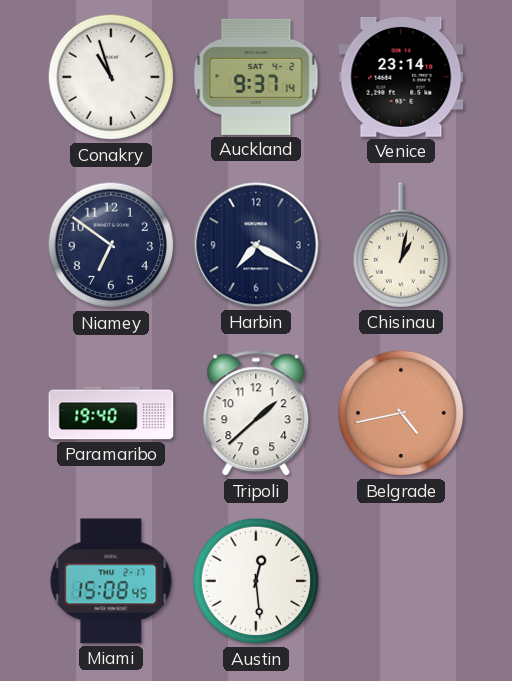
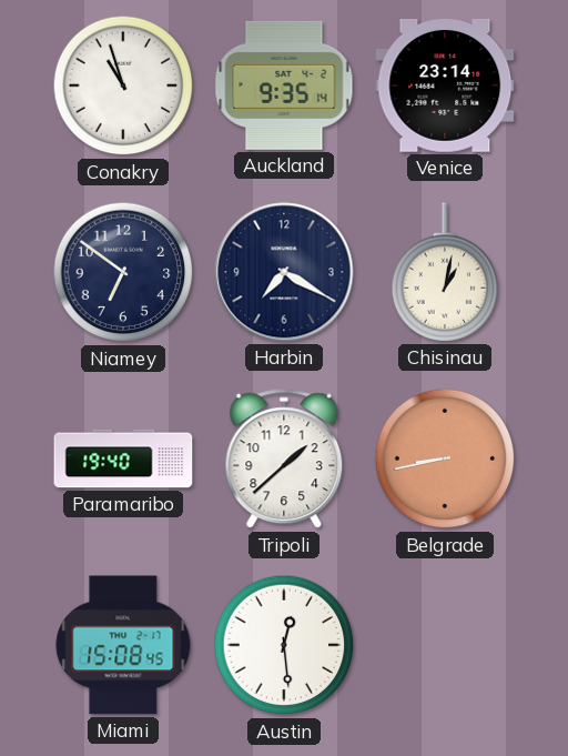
Auckland: 9:37 -> 9:35 (284, 85)
Belgrade: 4:43 -> 8:43 (445, 458)
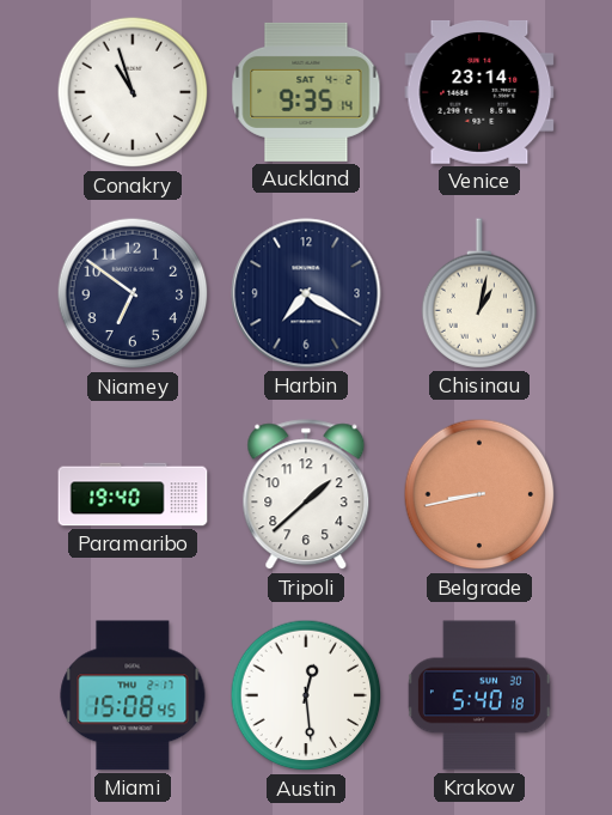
Krakow: none -> 5:40 (479, 695)
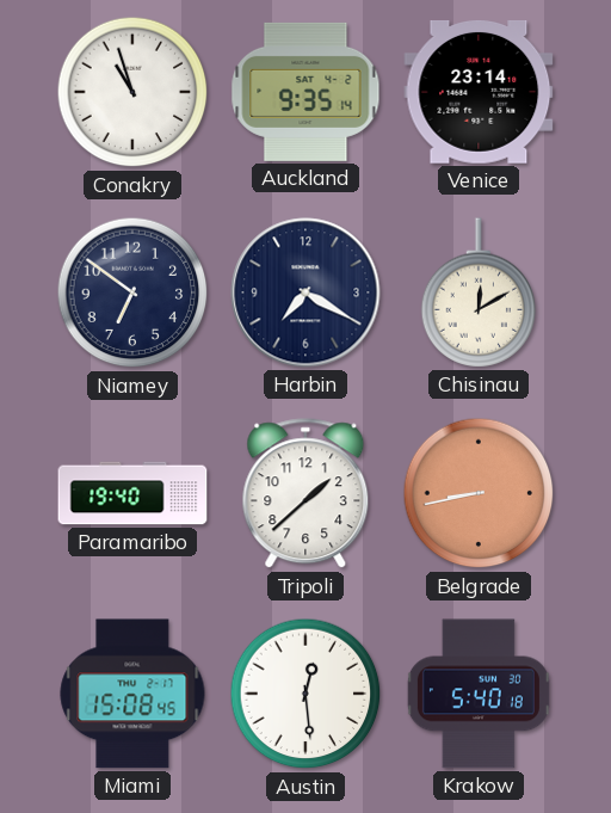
Chisinau: 1:02 -> 12:10 (479, 292)
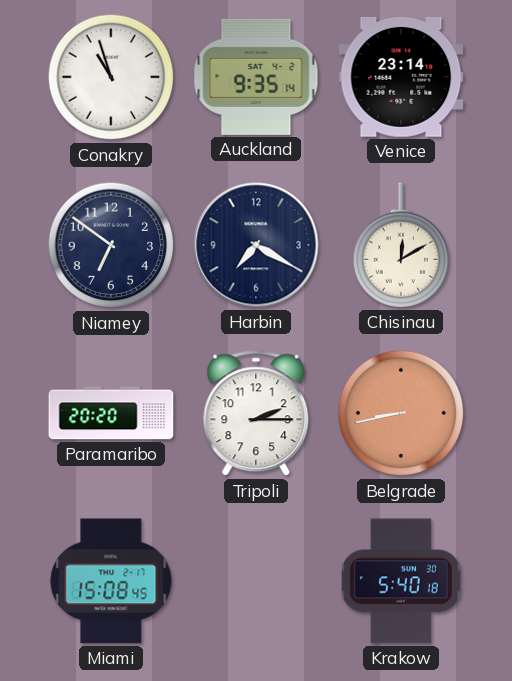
Paramaribo: 19:40 -> 20:20 (111, 413)
Tripoli: 1:38 -> 2:15 (256, 414)
Austin: 12:29 -> none (305, 694)
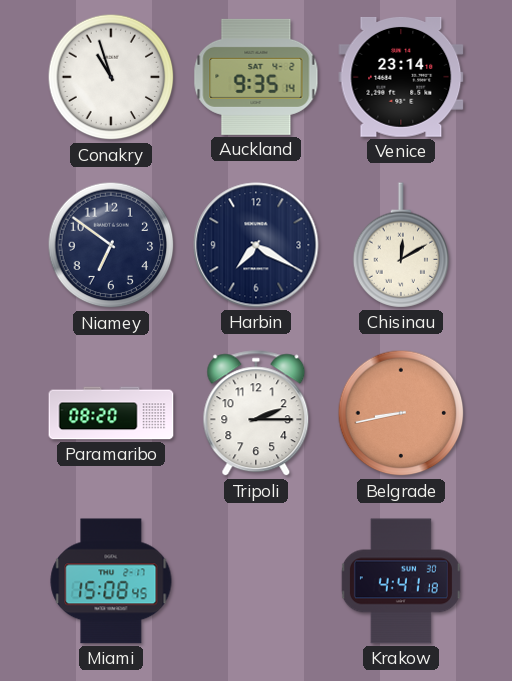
Paramaribo: 20:20 -> 08:20 (111, 413)
Krakow: 5:40 -> 4:41 (401, 581)
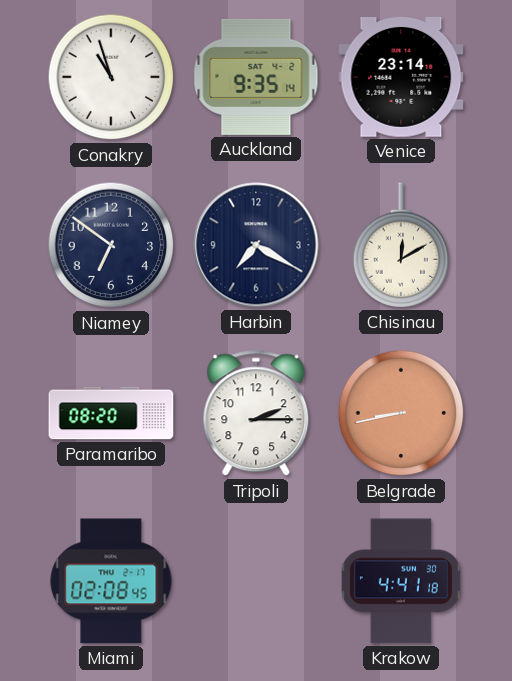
Miami: 15:08 -> 02:08 (111, 581)
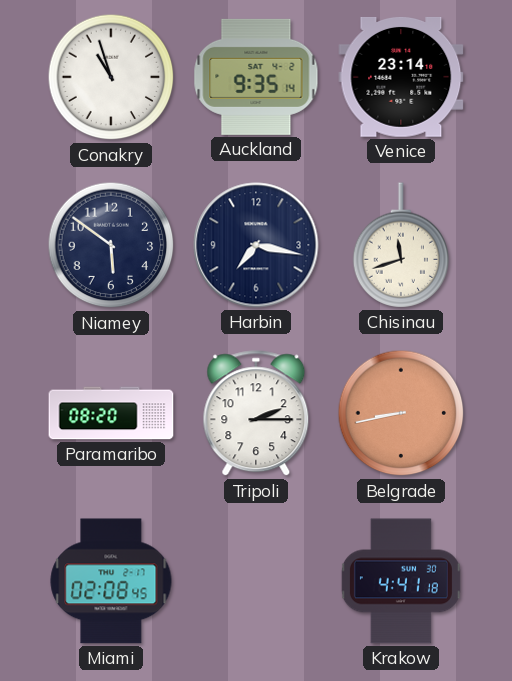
Niamey: 6:51 -> 5:51 (111, 245)
Harbin: 7:20 -> 7:17 (256, 245)
Chisinau: 12:10 -> 11:42 (401, 245)
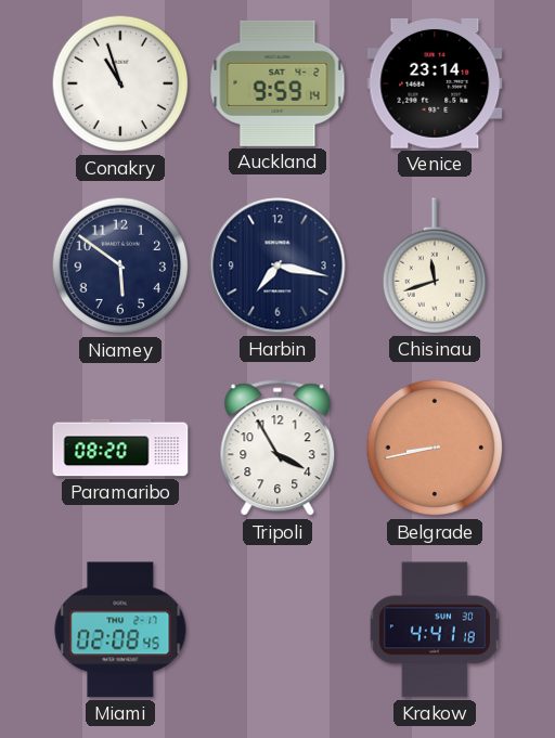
Auckland: 9:35 -> 9:59 (277, 83)
Tripoli: 2:15 -> 3:55 (277, 449)
